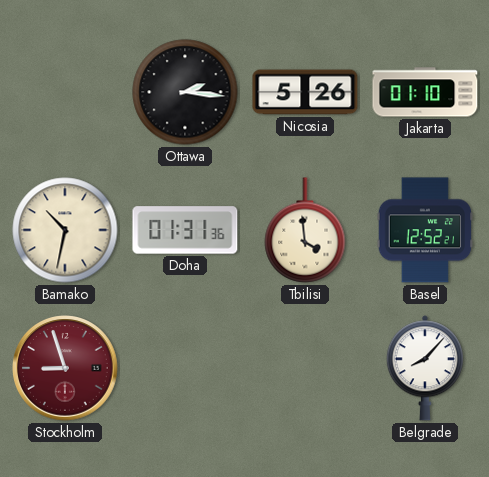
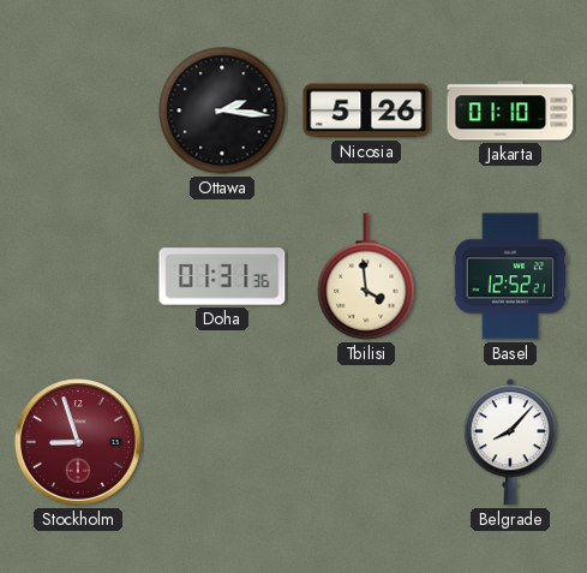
Bamako: 10:32 -> none (65, 230)
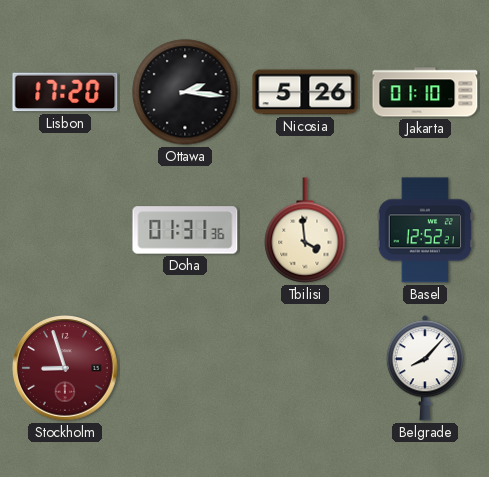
Lisbon: none -> 17:20 (65, 92)
